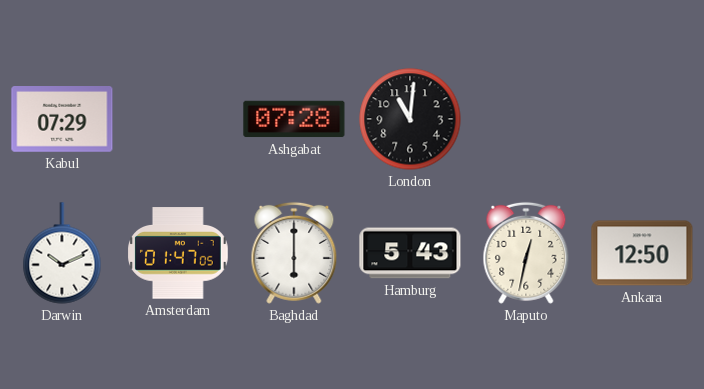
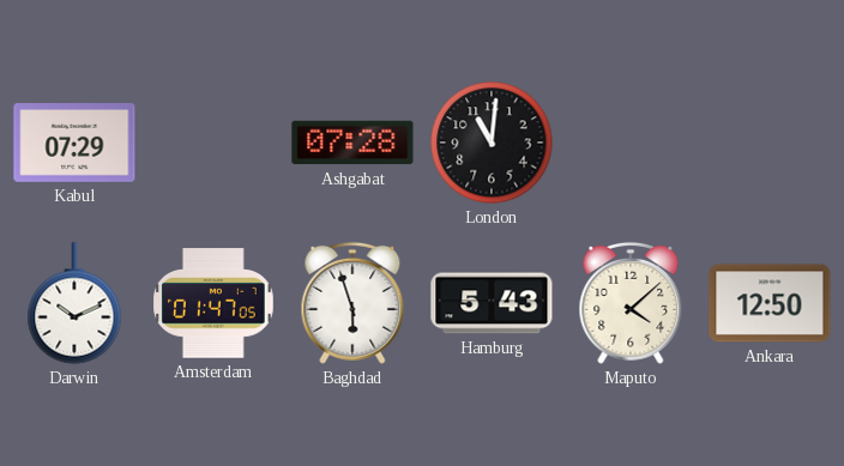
Baghdad: 6:00 -> 5:57 (352, 303)
Maputo: 12:32 -> 4:08 (631, 303)
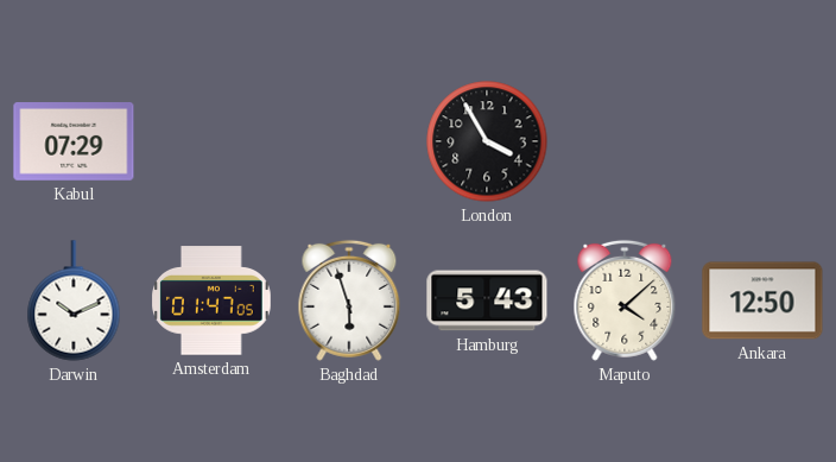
Ashgabat: 07:28 -> none (352, 143)
London: 11:01 -> 3:55 (487, 141)
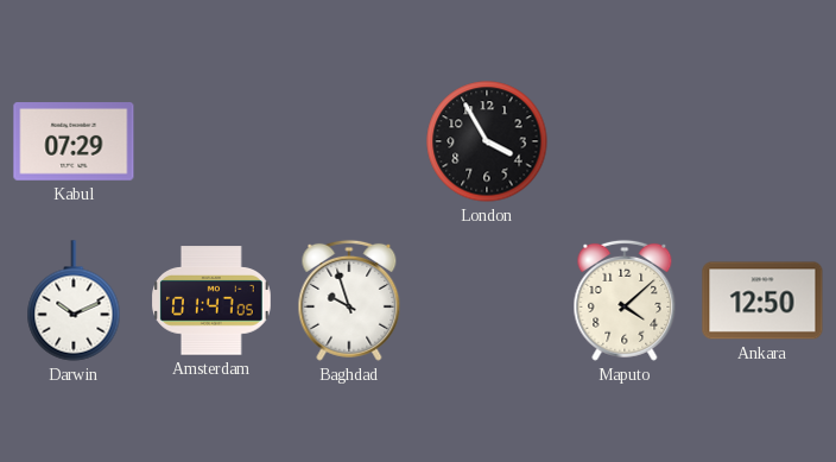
Baghdad: 5:57 -> 9:57 (349, 300)
Hamburg: 5:43 -> none (487, 300)
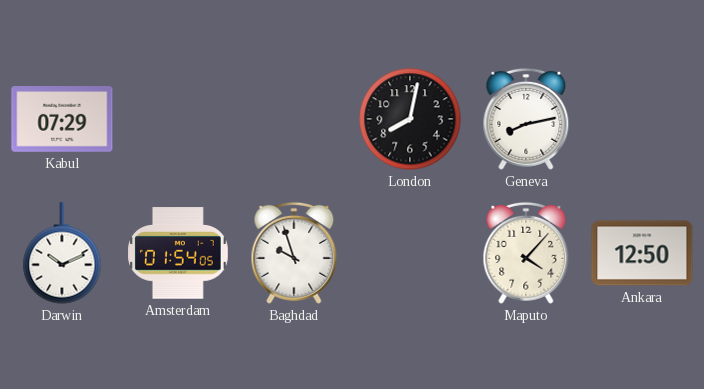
London: 3:55 -> 8:02 (410, 119)
Geneva: none -> 8:13 (526, 119)
Amsterdam: 01:47 -> 01:54 (179, 253)
Maputo: 4:08 -> 4:07 (526, 253)
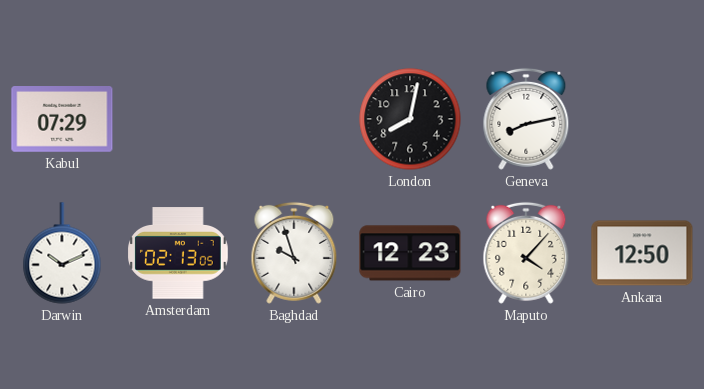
Amsterdam: 01:54 -> 02:13 (179, 253)
Cairo: none -> 12:23 (410, 253)
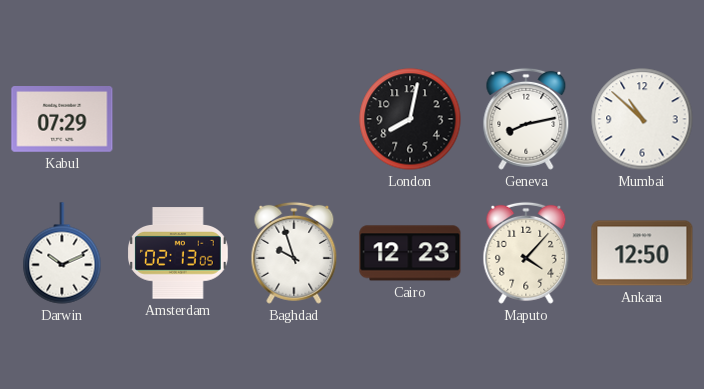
Mumbai: none -> 10:52 (642, 119)
